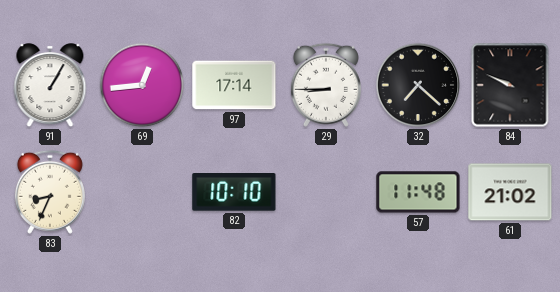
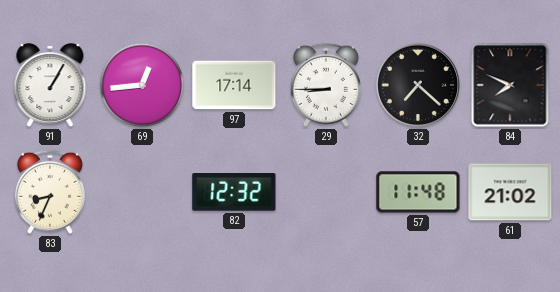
84: 9:49 -> 7:49 (510, 85)
82: 10:10 -> 12:32 (234, 192)
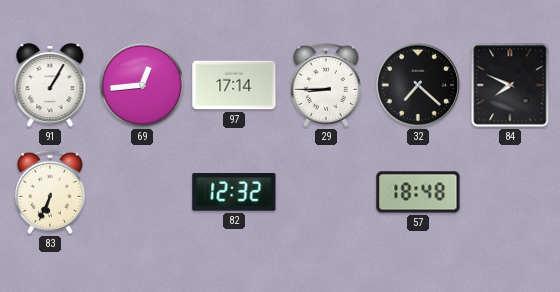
83: 8:34 -> 6:34 (50, 192)
57: 11:48 -> 18:48 (418, 192)
61: 21:02 -> none (510, 192)
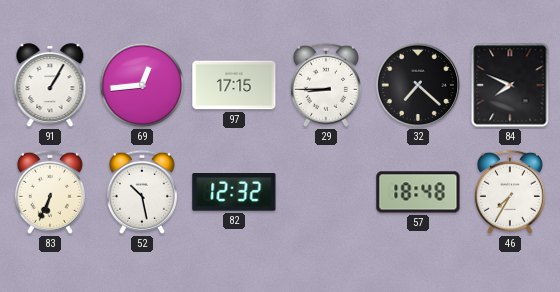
97: 17:14 -> 17:15 (234, 85)
52: none -> 10:28 (142, 192)
46: none -> 7:35 (510, 192)
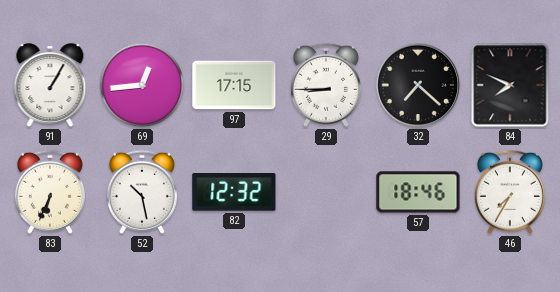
57: 18:48 -> 18:46 (418, 192)
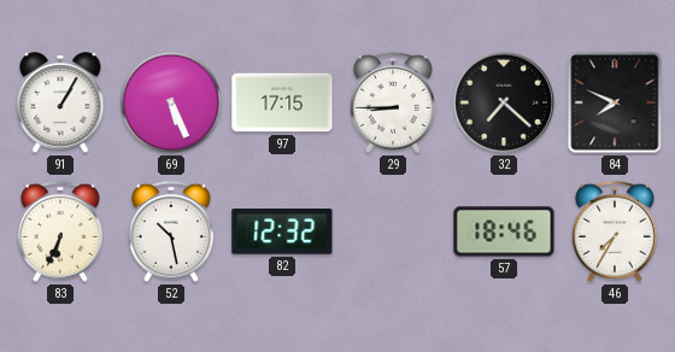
69: 12:44 -> 5:26 (171, 102)
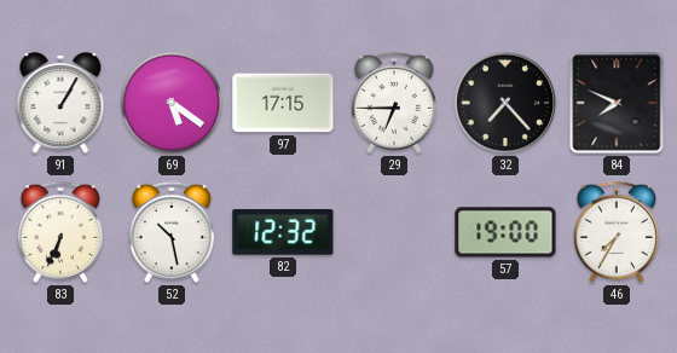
69: 5:26 -> 5:21 (172, 103)
29: 8:45 -> 6:45 (394, 103)
32: 7:22 -> 7:23 (505, 103)
57: 18:46 -> 19:00 (505, 232)
